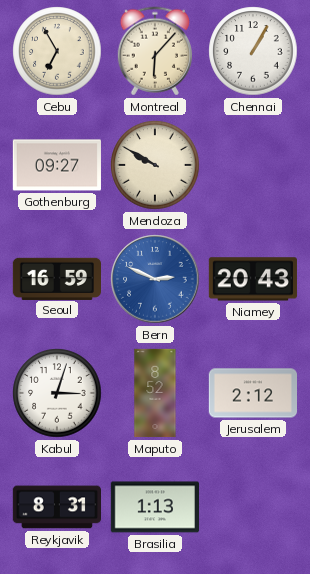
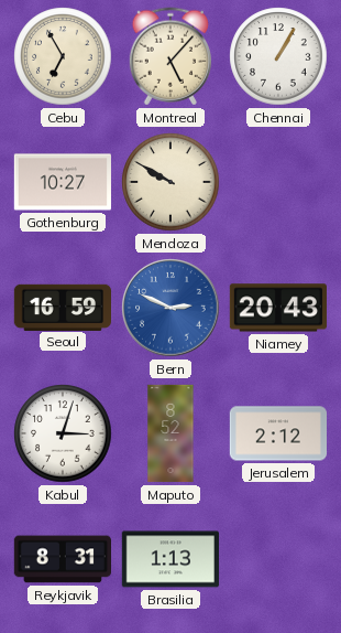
Montreal: 6:07 -> 5:07 (169, 56)
Gothenburg: 09:27 -> 10:27 (63, 182)
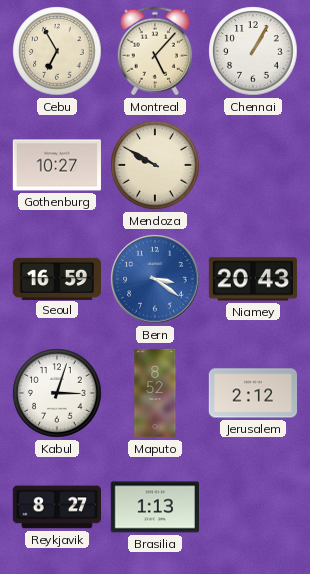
Bern: 2:49 -> 3:21 (155, 279)
Reykjavik: 8:31 -> 8:27 (56, 507)
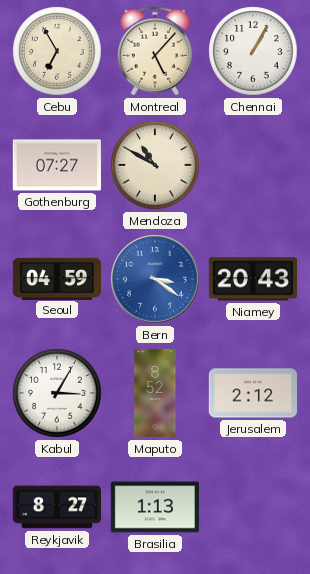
Gothenburg: 10:27 -> 07:27 (57, 165)
Mendoza: 9:50 -> 10:50 (155, 165)
Seoul: 16:59 -> 04:59 (56, 278)
Kabul: 3:03 -> 3:05 (57, 393)
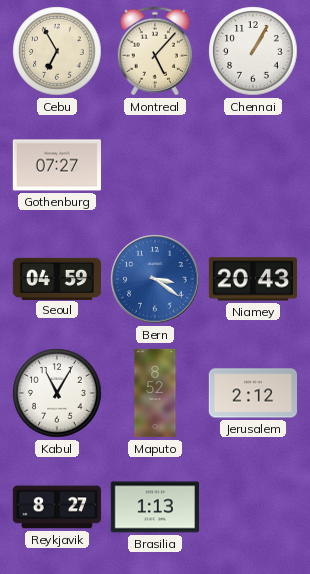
Mendoza: 10:50 -> none (155, 165)
Kabul: 3:05 -> 11:05 (57, 393)
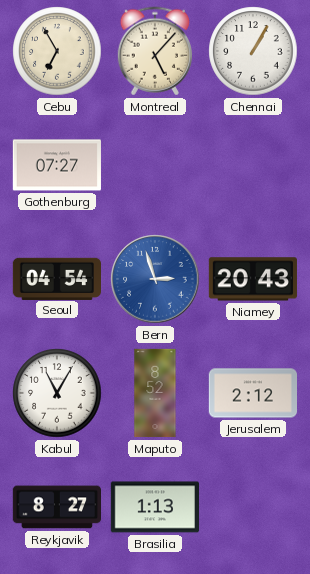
Seoul: 04:59 -> 04:54 (56, 278)
Bern: 3:21 -> 2:57 (155, 279)
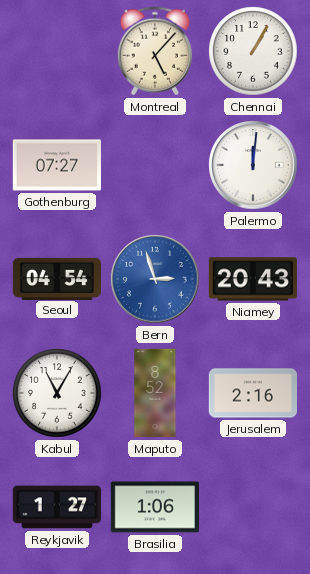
Cebu: 6:55 -> none (57, 51)
Palermo: none -> 12:01 (253, 165)
Jerusalem: 2:12 -> 2:16 (252, 393)
Reykjavik: 8:27 -> 1:27 (56, 507)
Brasilia: 1:13 -> 1:06 (154, 507)
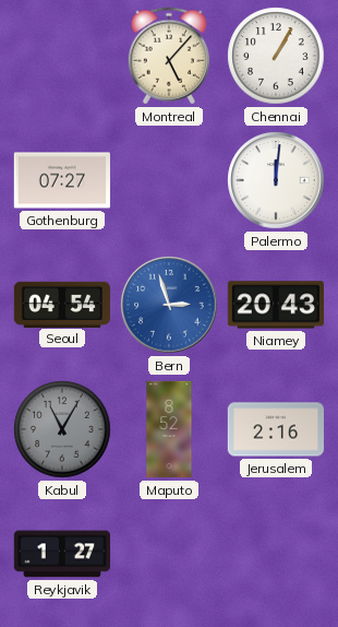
Kabul dial: white -> grey (62, 429)
Brasilia: 1:06 -> none (154, 507)
